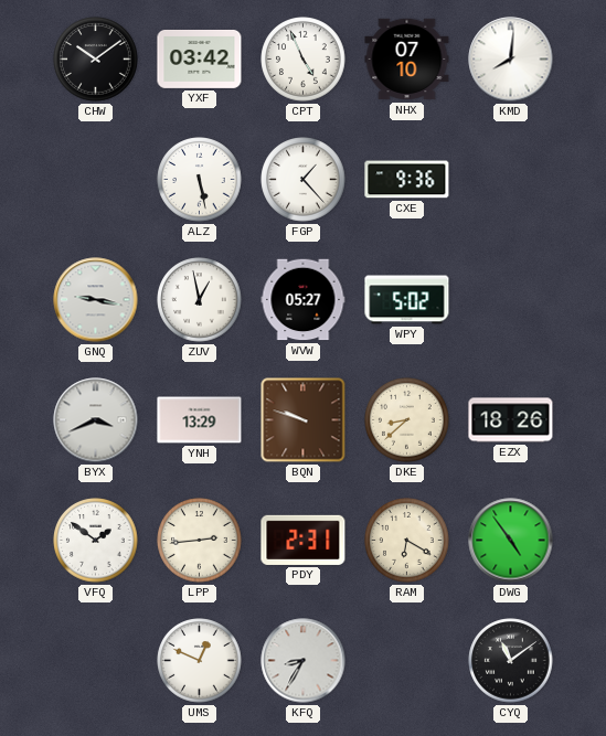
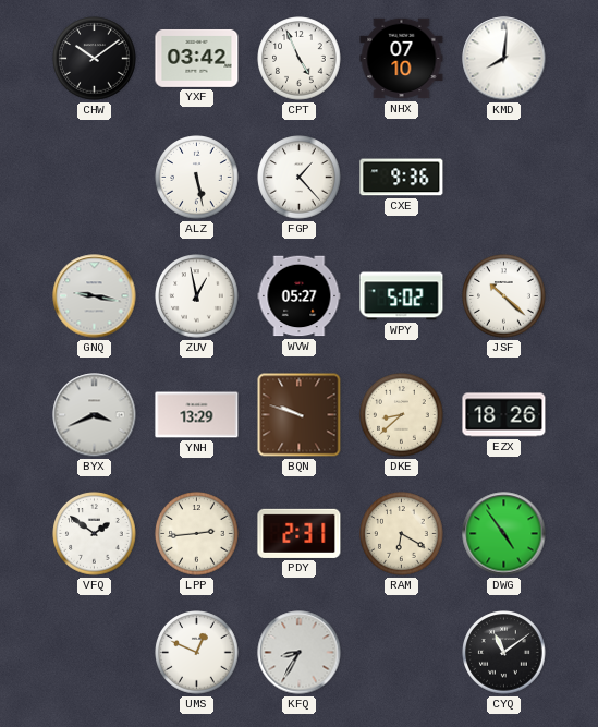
JSF: none -> 10:22 (504, 296)
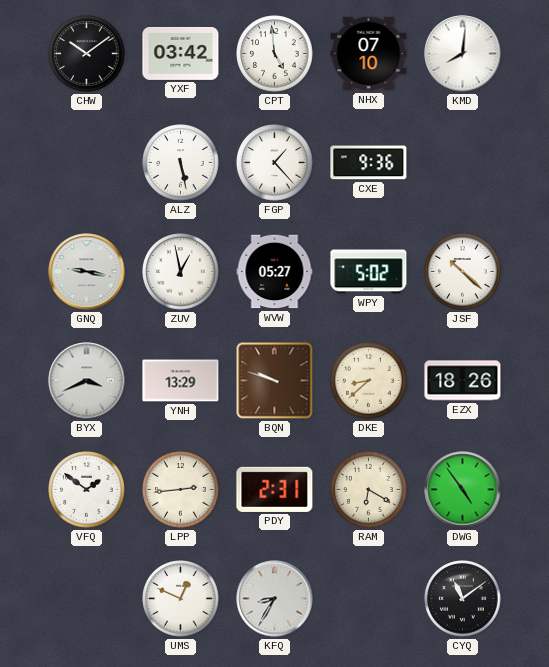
CPT: 4:56 -> 4:59 (275, 54)
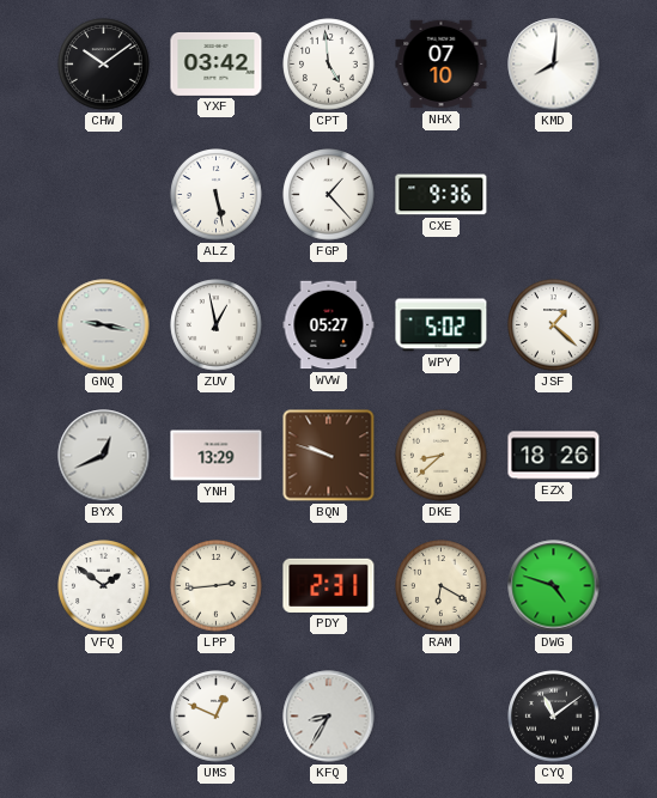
JSF: 10:22 -> 1:22 (554, 325)
BYX: 3:41 -> 12:41 (104, 456)
DWG: 4:54 -> 4:48 (554, 586)
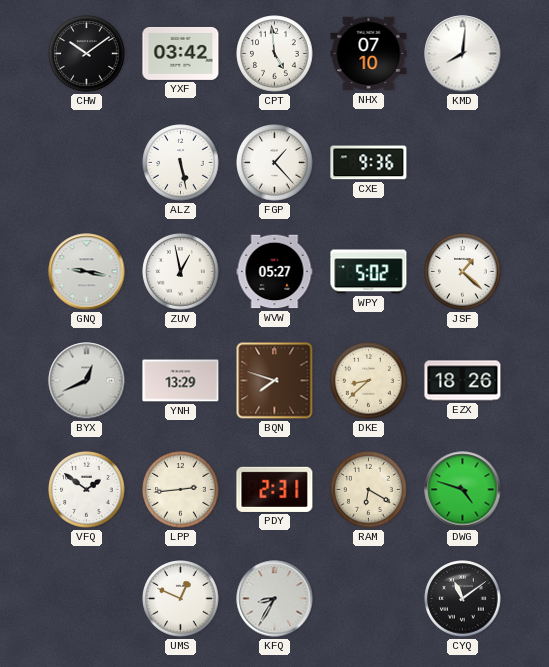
BQN: 9:48 -> 7:48 (275, 381)
